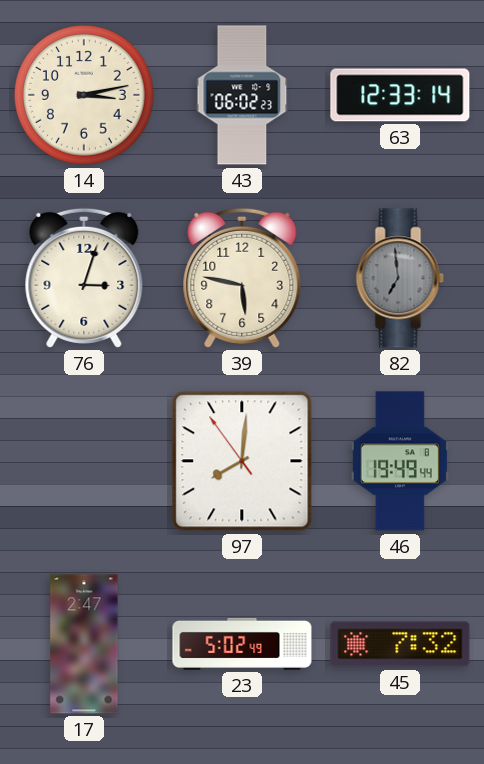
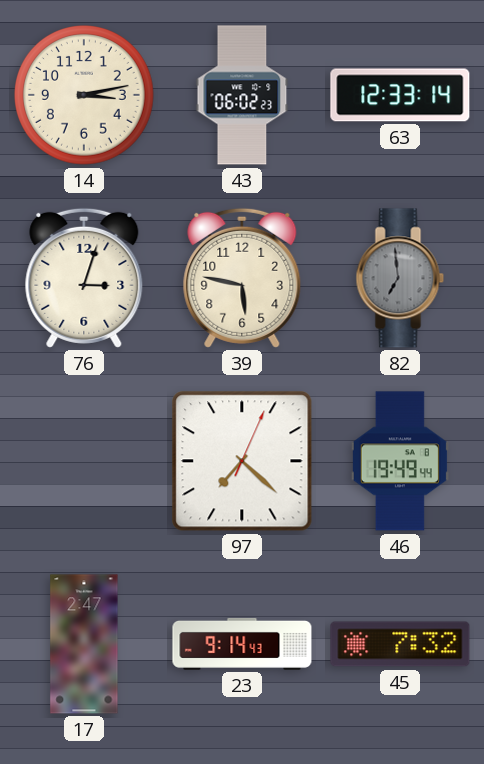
97: 8:00 -> 7:22 (242, 461)
23: 5:02 -> 9:14 (242, 644)
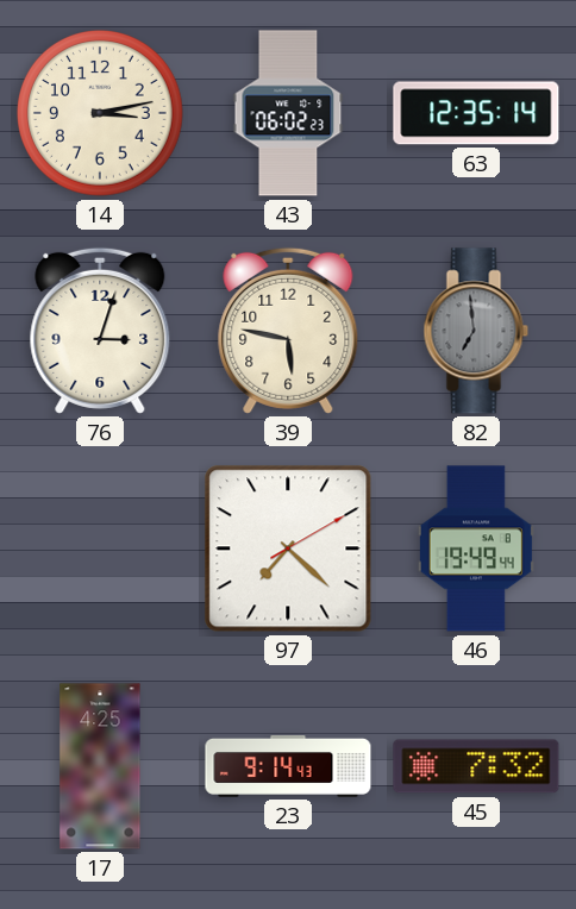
63: 12:33 -> 12:35 (476, 113)
97: 7:22:04 -> 7:22:10 (288, 548)
17: 2:47 -> 4:25 (100, 766)
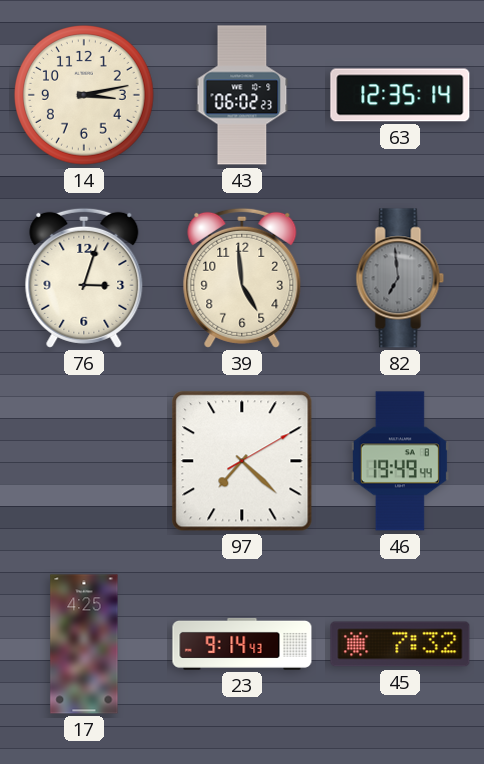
39: 5:47 -> 4:59 (242, 278)
